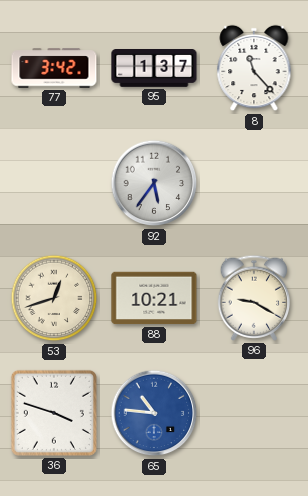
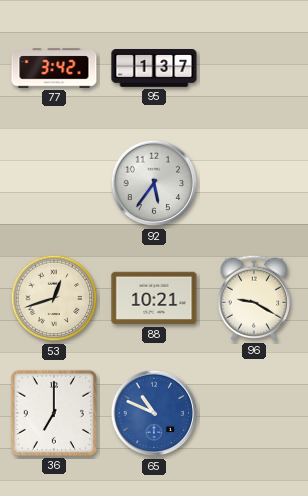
8: 11:23 -> none (254, 68)
36: 3:48 -> 7:00 (54, 413)
65: 10:46 -> 10:49 (154, 413)
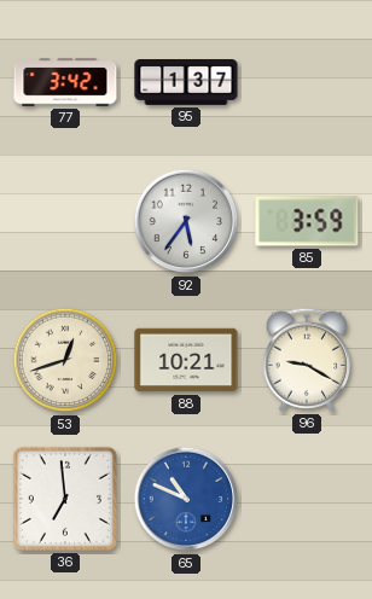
85: none -> 3:59 (307, 221)
36: 7:00 -> 6:59 (65, 499)
